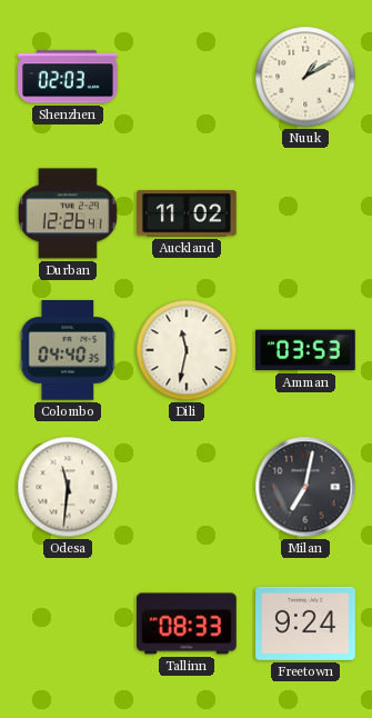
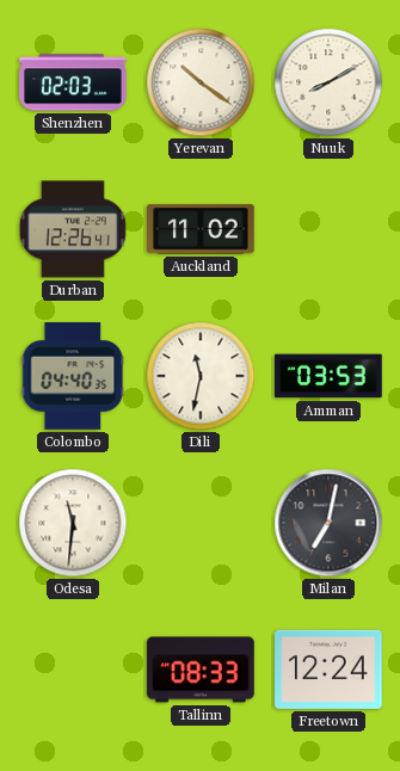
Yerevan: none -> 10:21 (201, 82)
Nuuk: 1:10 -> 8:10 (328, 82)
Freetown: 9:24 -> 12:24 (328, 670)
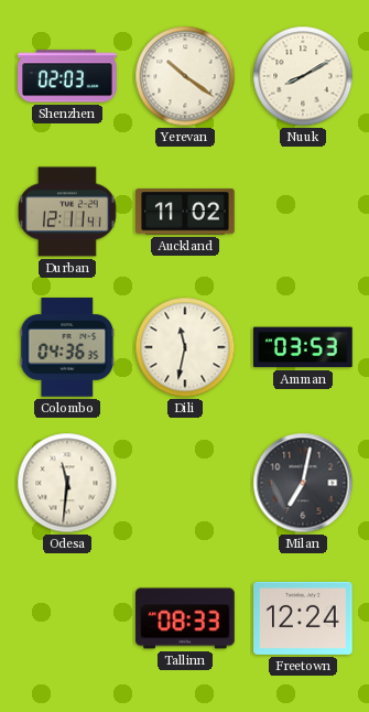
Durban: 12:26 -> 12:11 (67, 212)
Colombo: 04:40 -> 04:36 (67, 347)
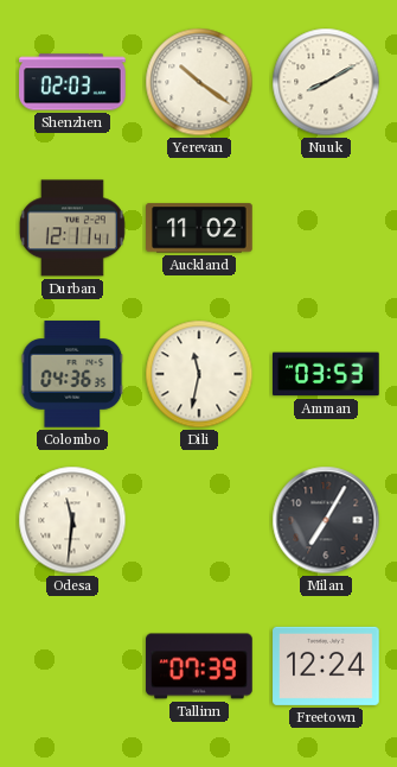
Milan: 7:02 -> 7:05 (326, 520)
Tallinn: 08:33 -> 07:39 (199, 666)
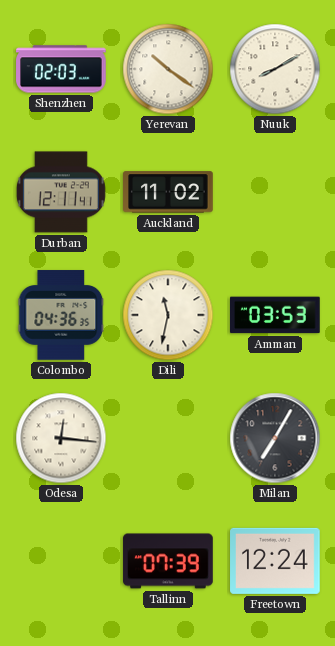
Odesa: 11:31 -> 12:16 (61, 438)
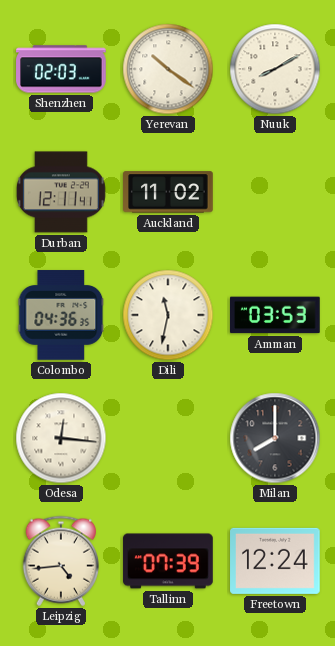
Milan: 7:05 -> 8:00 (275, 438)
Leipzig: none -> 4:44 (61, 561)
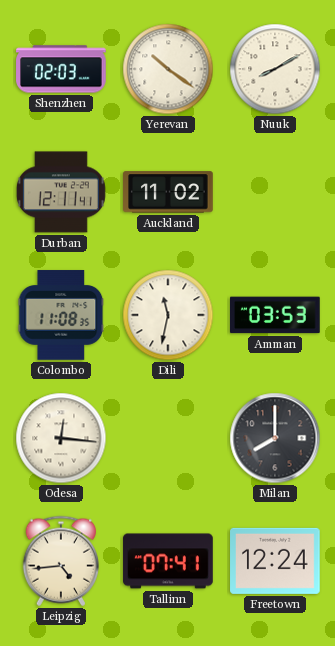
Colombo: 04:36 -> 11:08 (61, 315)
Tallinn: 07:39 -> 07:41 (168, 561)
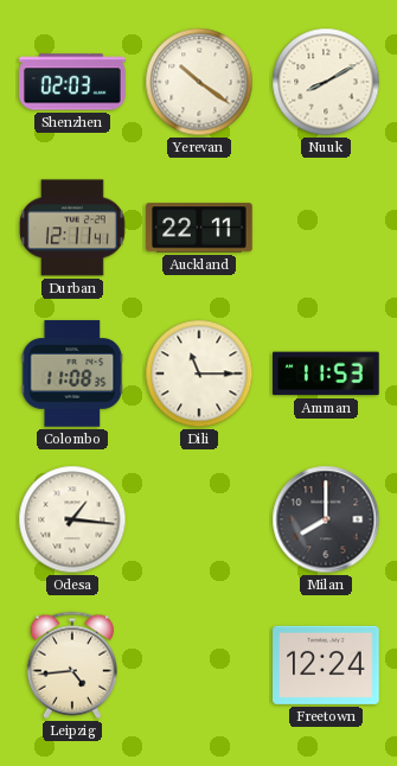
Auckland: 11:02 -> 22:11 (199, 228)
Dili: 11:32 -> 11:15 (199, 374)
Amman: 03:53 -> 11:53 (327, 374)
Odesa: 12:16 -> 1:16 (72, 519)
Tallinn: 07:41 -> none (168, 561)
